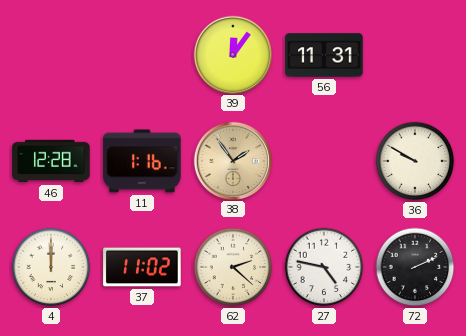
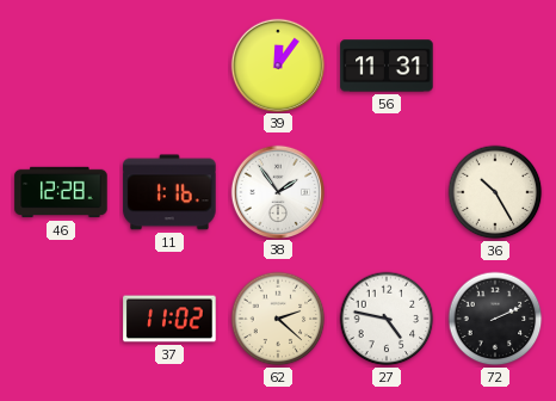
38 dial: champagne -> white (277, 191)
36: 9:50 -> 10:25 (495, 192)
4: 12:00 -> none (51, 267)
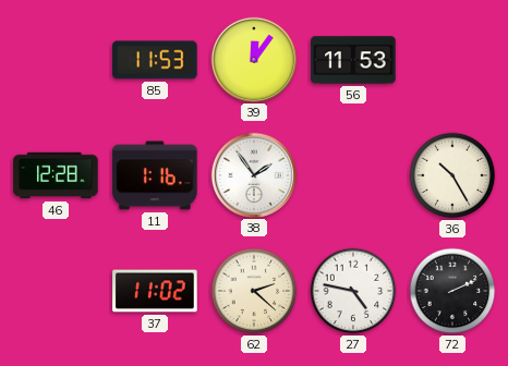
85: none -> 11:53 (155, 60)
56: 11:31 -> 11:53 (353, 60)
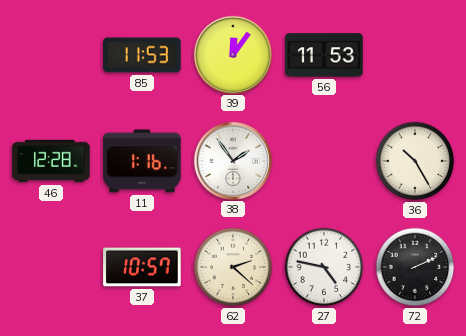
37: 11:02 -> 10:57 (142, 267)
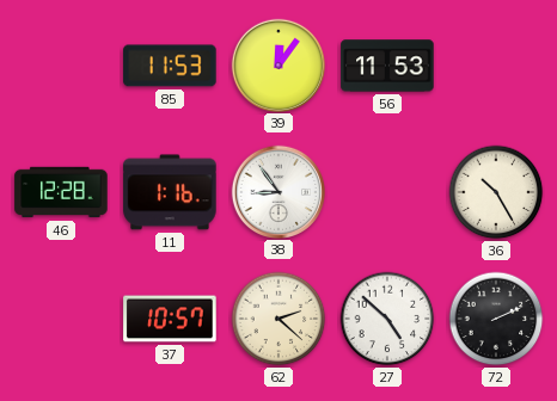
38: 1:54 -> 8:54 (277, 191)
27: 4:47 -> 4:52 (387, 319)
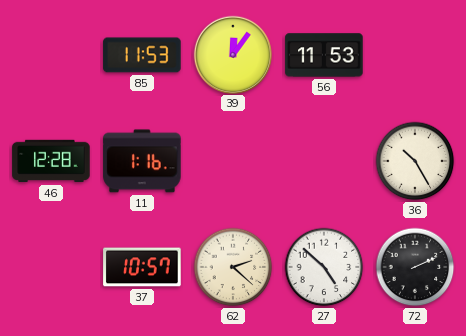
38: 8:54 -> none (277, 191)
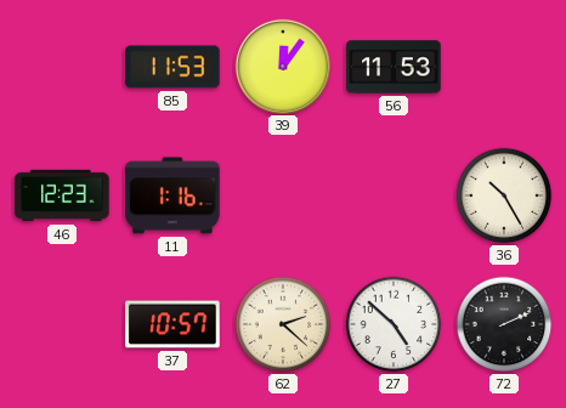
46: 12:28 -> 12:23 (62, 195)
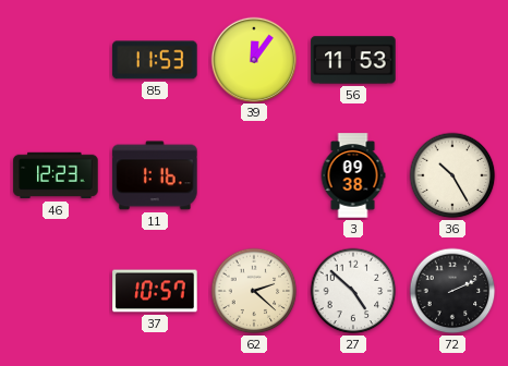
3: none -> 09:38 (353, 175)
